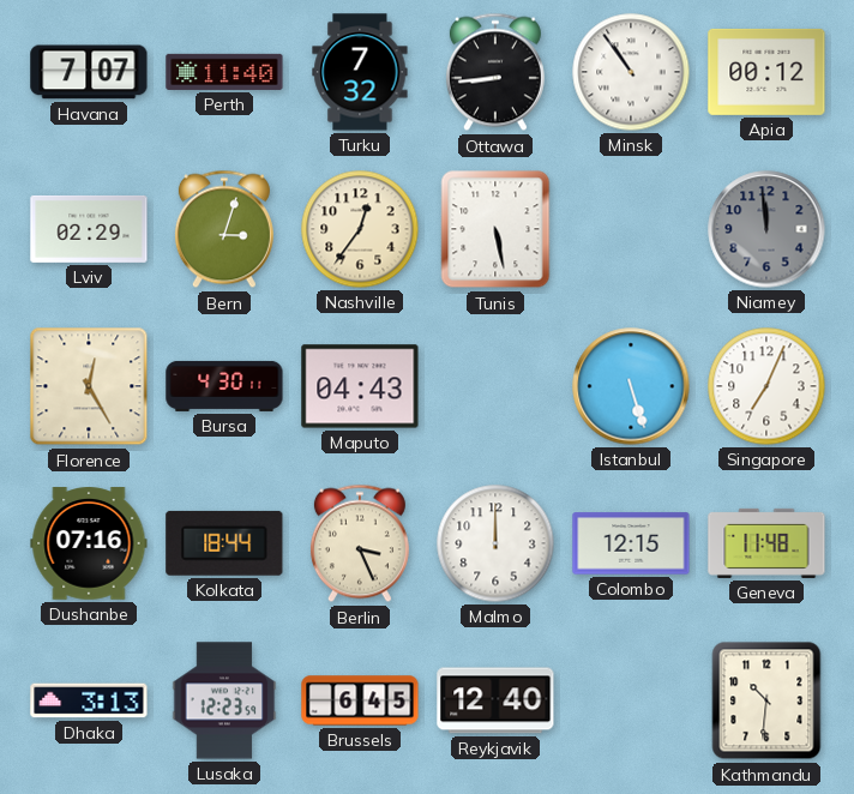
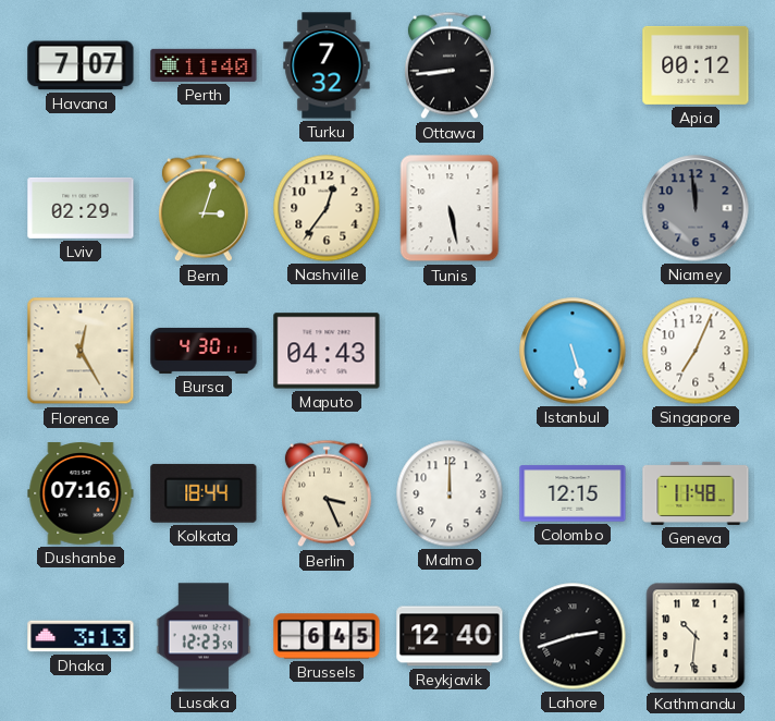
Minsk: 10:54 -> none (631, 72)
Lahore: none -> 2:42 (573, 636)
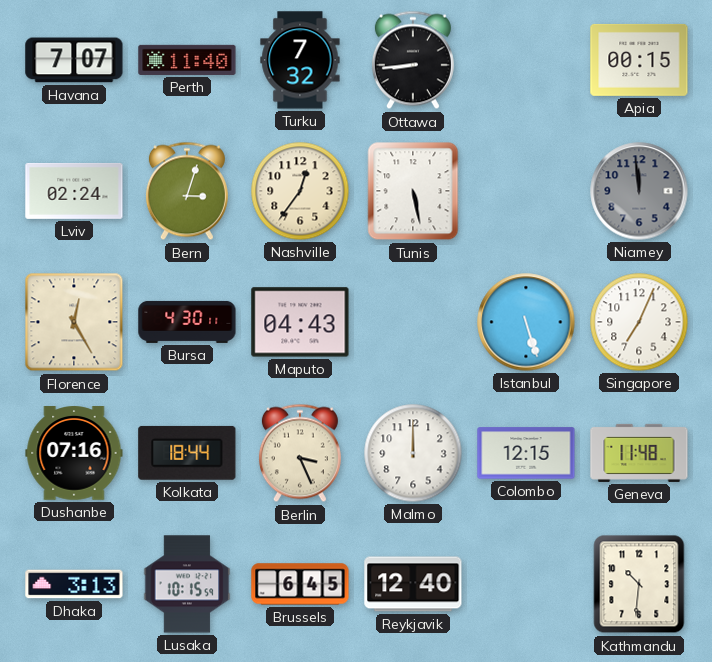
Apia: 00:12 -> 00:15 (639, 60)
Lviv: 02:29 -> 02:24 (74, 191)
Lusaka: 12:23 -> 10:15 (187, 584)
Lahore: 2:42 -> none (573, 636)
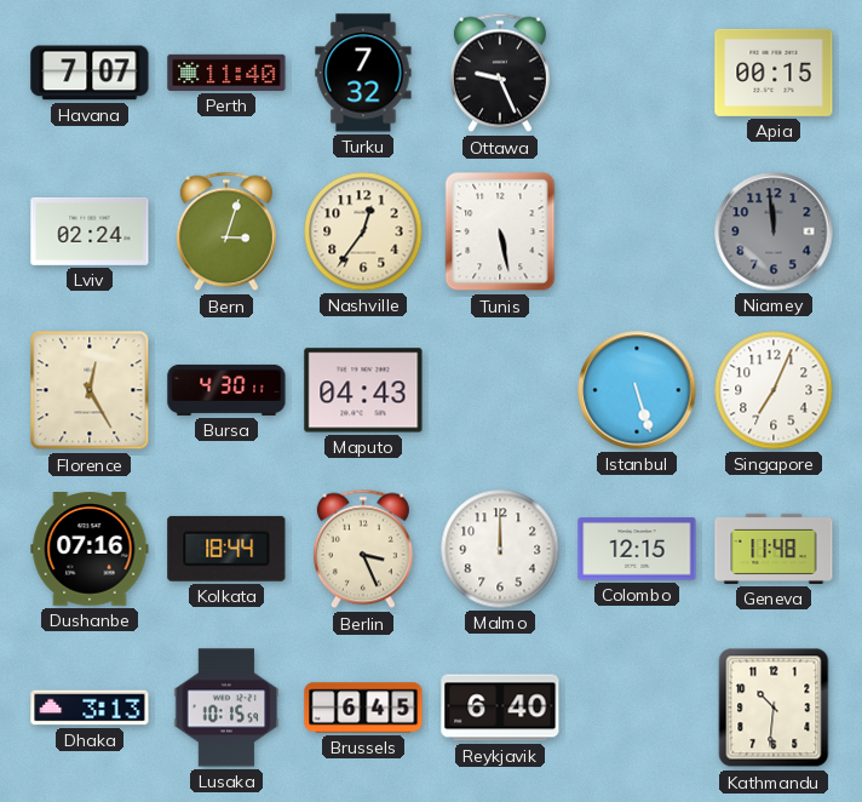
Ottawa: 8:44 -> 9:26 (500, 73)
Reykjavik: 12:40 -> 6:40 (500, 708)
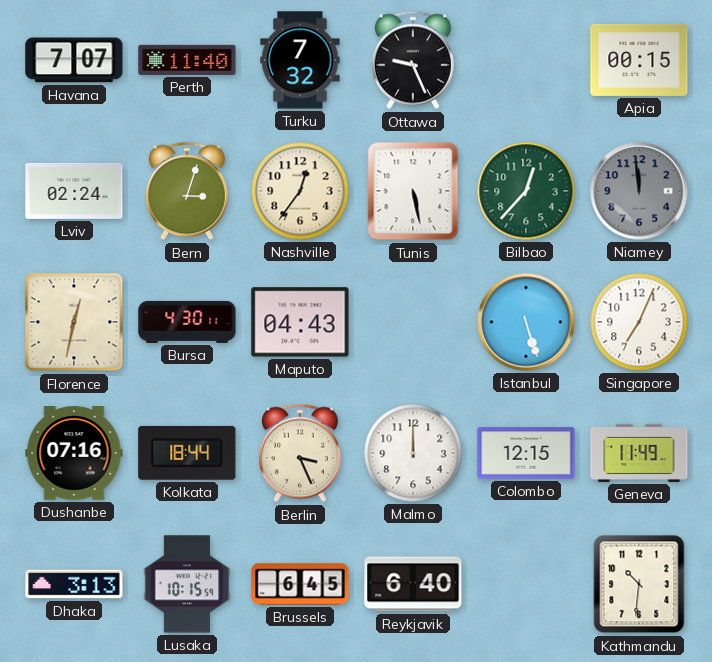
Bilbao: none -> 12:37 (526, 191)
Florence: 12:25 -> 12:32 (74, 322)
Geneva: 11:48 -> 11:49 (639, 453)
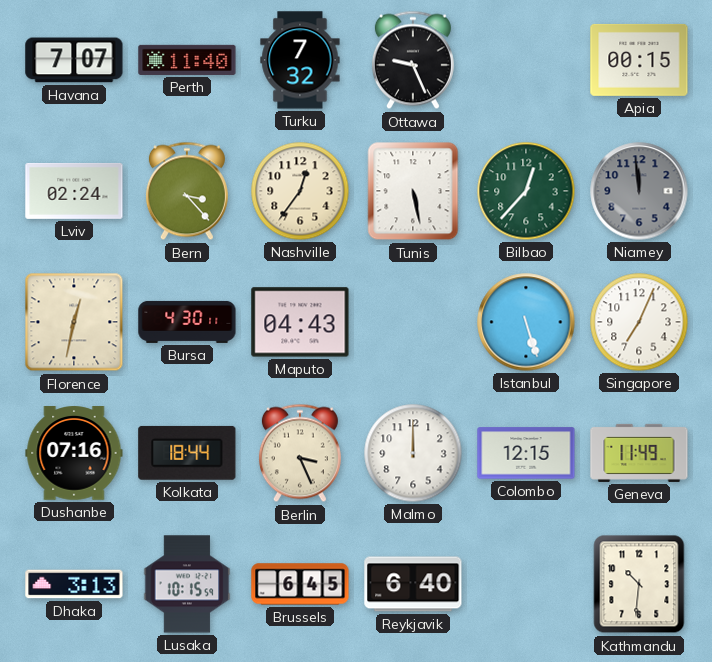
Bern: 3:03 -> 3:23 (187, 191)
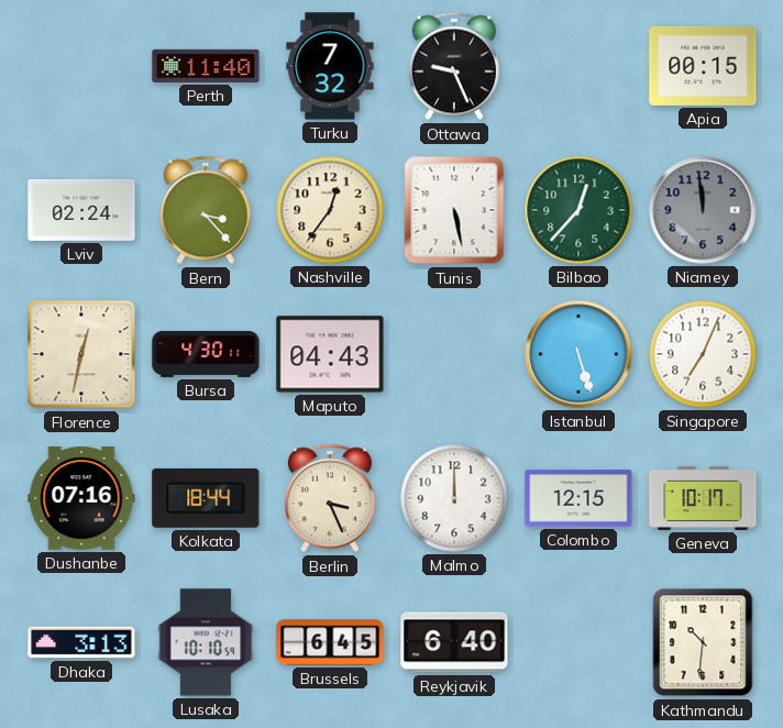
Havana: 7:07 -> none (74, 60)
Geneva: 11:49 -> 10:17 (703, 498)
Lusaka: 10:15 -> 10:10 (206, 642)
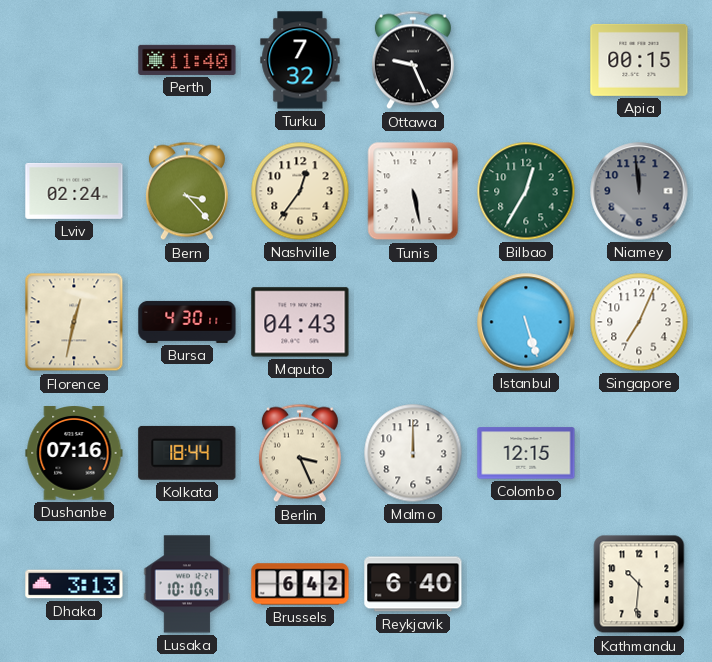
Bilbao: 12:37 -> 12:35 (526, 191)
Geneva: 10:17 -> none (703, 498)
Brussels: 6:45 -> 6:42 (300, 584)
